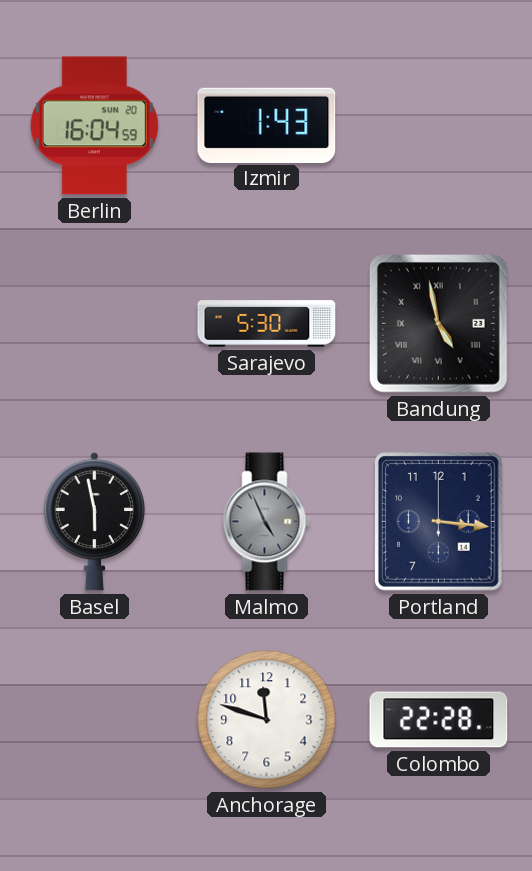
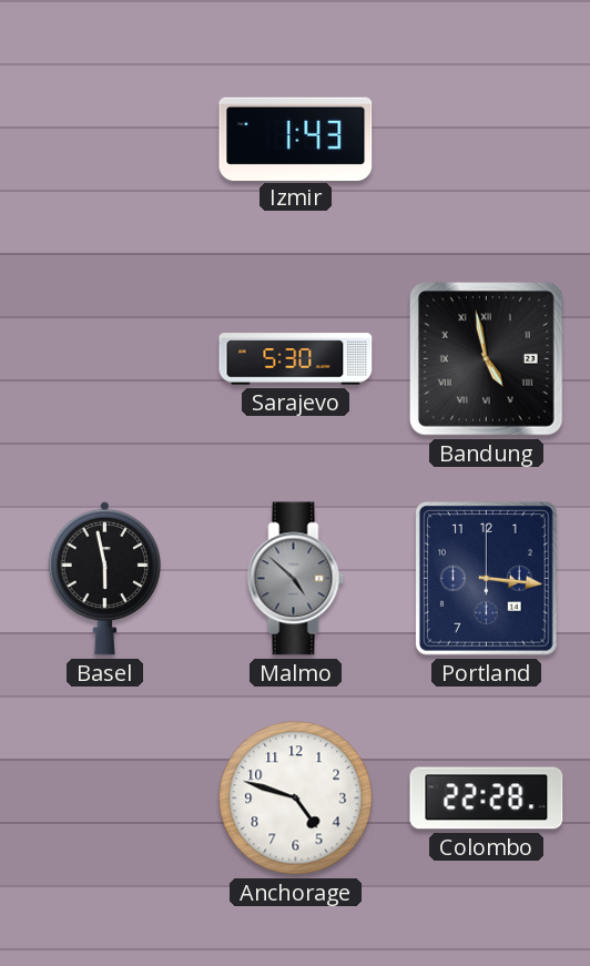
Berlin: 16:04 -> none (94, 126)
Malmo: 4:56 -> 4:52 (296, 579)
Anchorage: 11:48 -> 4:48 (296, 799)
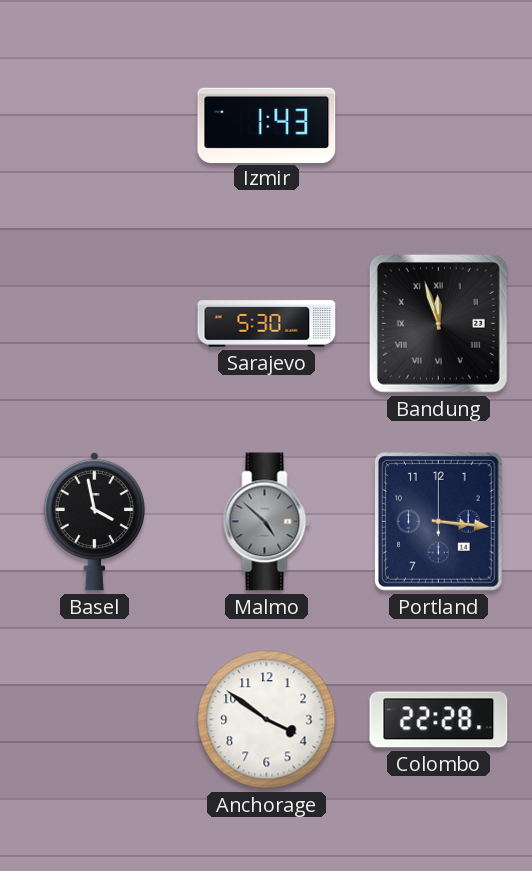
Bandung: 4:58 -> 11:57 (438, 323)
Basel: 5:58 -> 3:58 (94, 521)
Anchorage: 4:48 -> 3:51 (267, 720)
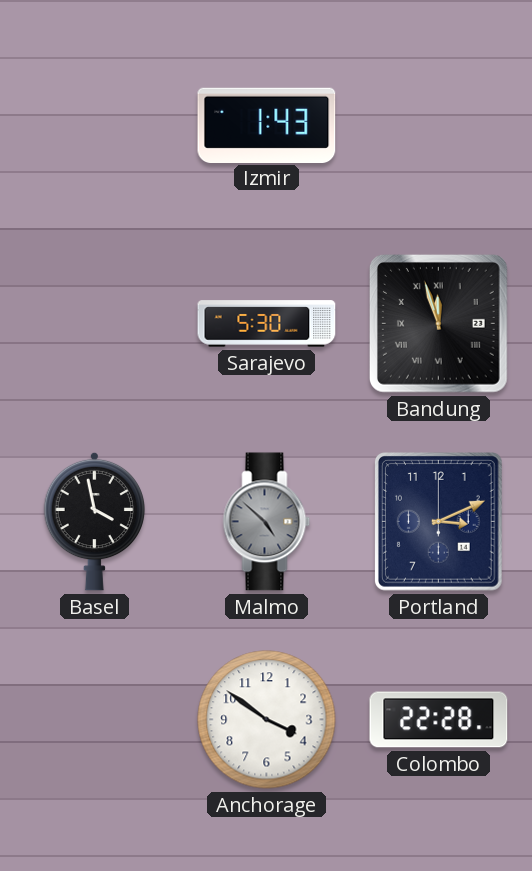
Portland: 3:16 -> 3:11 (439, 522)
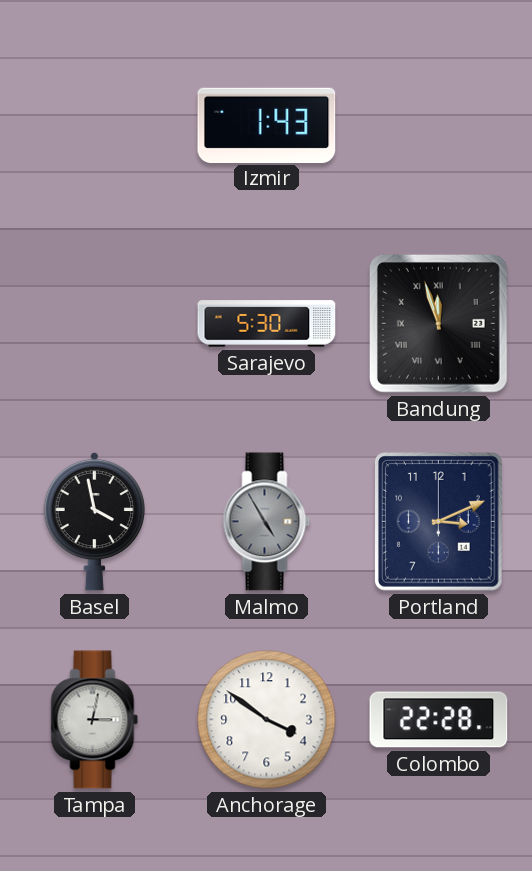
Malmo: 4:52 -> 4:55 (267, 522)
Tampa: none -> 3:02 (95, 720)
